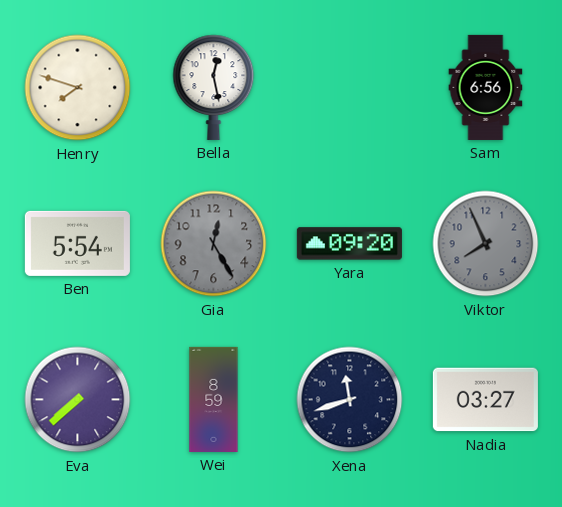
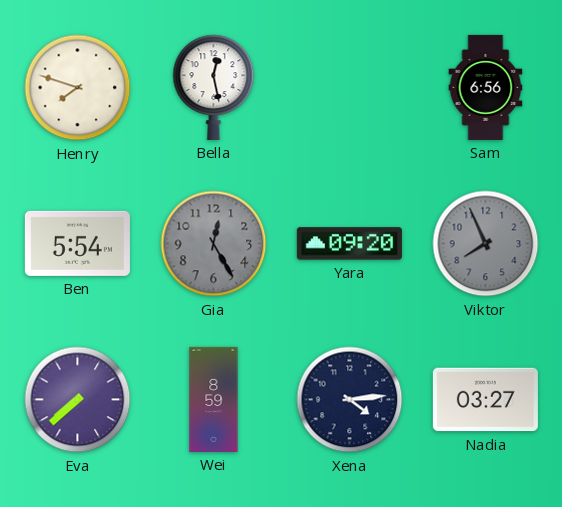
Xena: 11:42 -> 4:14 (350, 400)
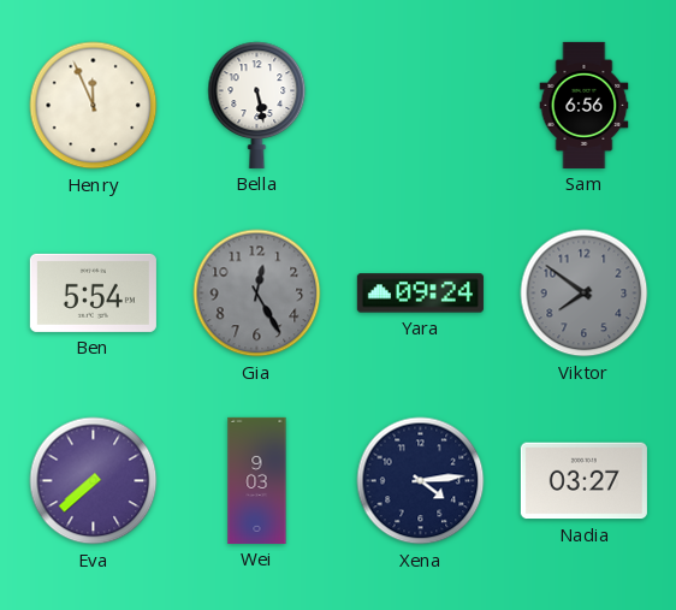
Henry: 7:48 -> 11:56 (94, 106)
Bella: 12:28 -> 5:28 (257, 105)
Yara: 09:20 -> 09:24 (420, 294)
Viktor: 7:56 -> 7:51 (585, 294)
Wei: 8:59 -> 9:03 (257, 480)
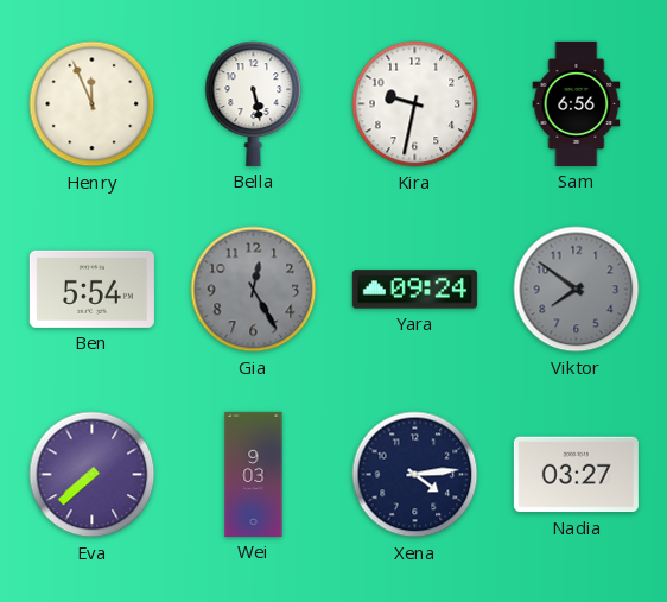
Kira: none -> 9:32 (415, 104)
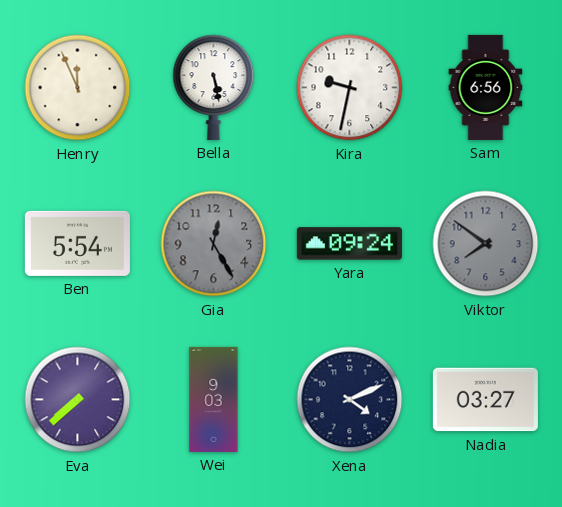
Xena: 4:14 -> 4:11 (350, 400)
